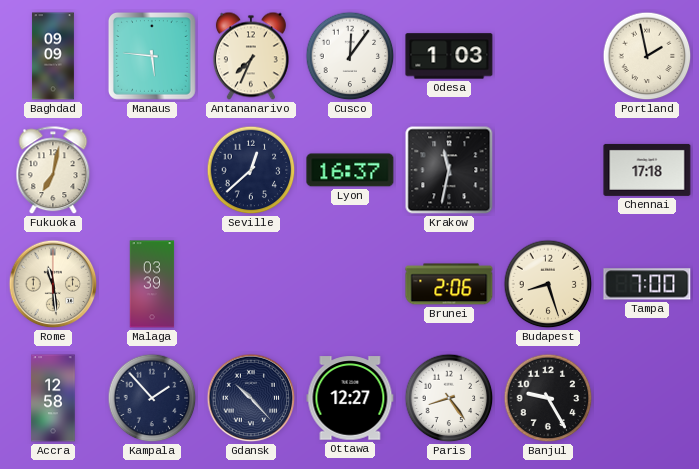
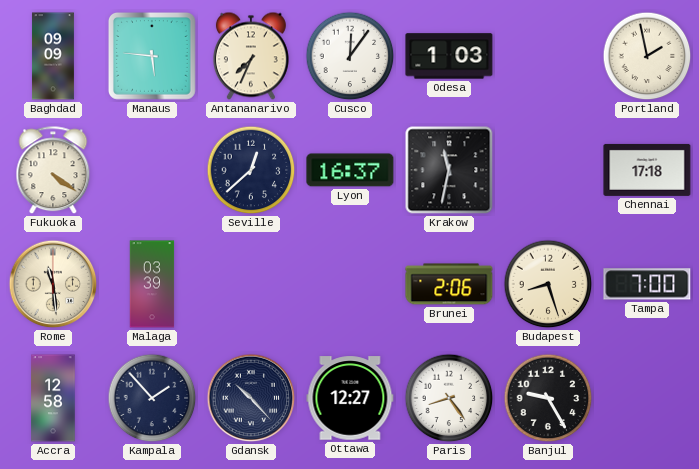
Fukuoka: 7:02 -> 4:21 (53, 171)
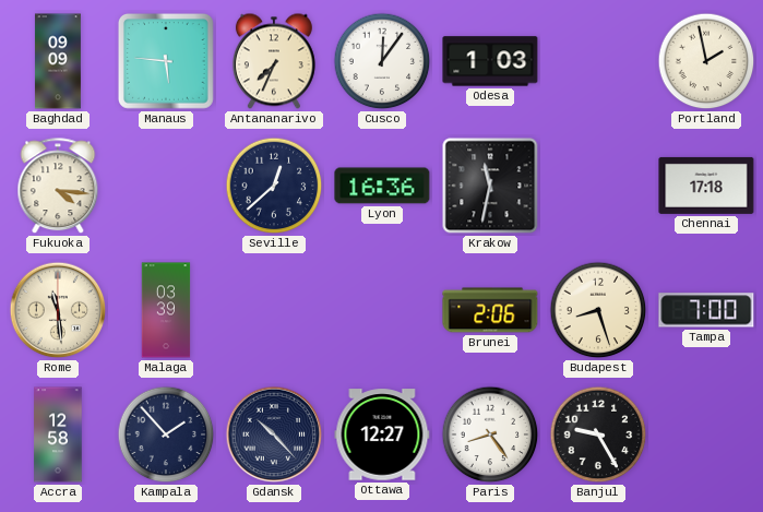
Fukuoka: 4:21 -> 4:16 (58, 187)
Lyon: 16:37 -> 16:36 (382, 186)
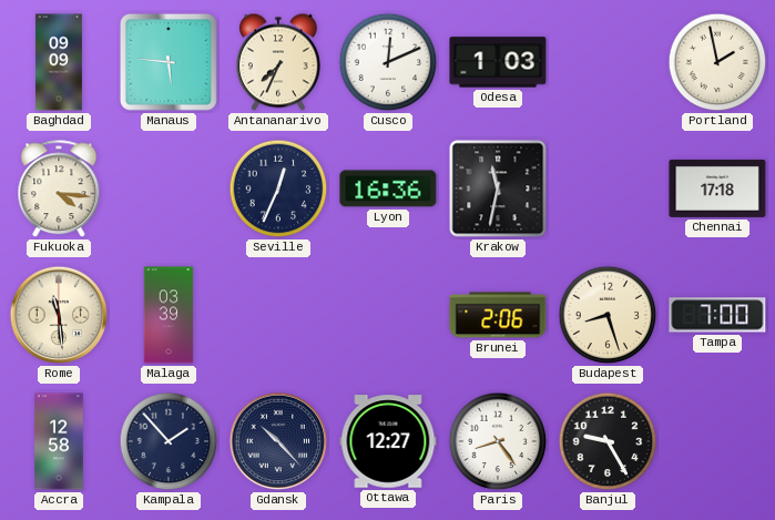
Cusco: 12:06 -> 12:11 (388, 62)
Seville: 12:38 -> 12:34 (278, 188)
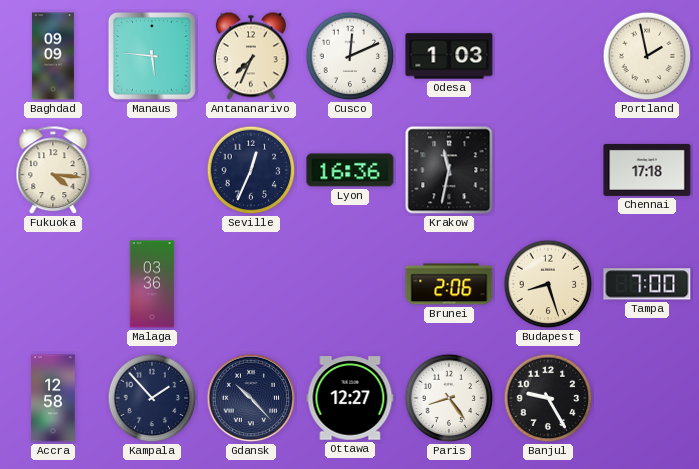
Rome: 11:29 -> none (59, 315)
Malaga: 03:39 -> 03:36 (152, 284)
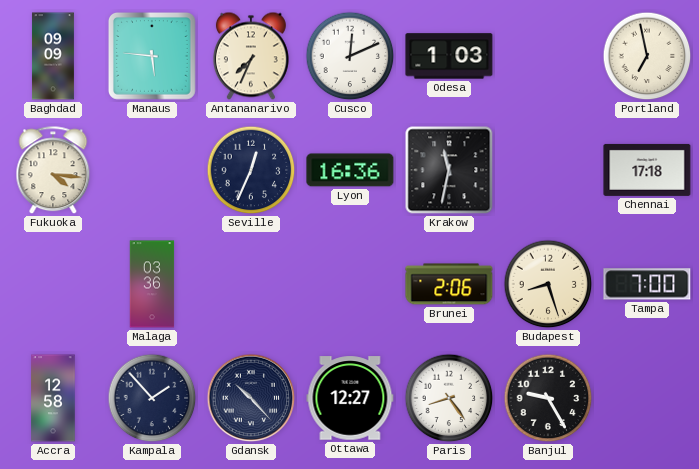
Portland: 1:58 -> 6:58 (647, 56)
